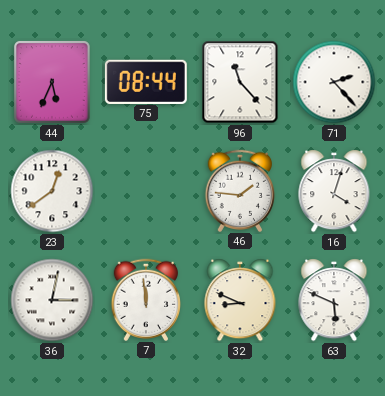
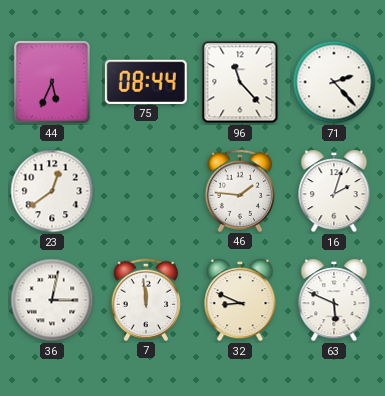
16: 4:03 -> 2:03 (334, 191)
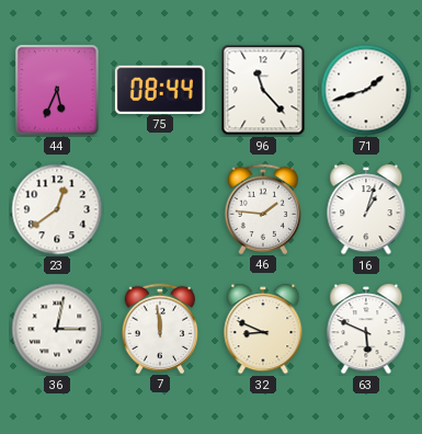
71: 2:23 -> 1:42 (366, 90)
16: 2:03 -> 1:03 (366, 209)
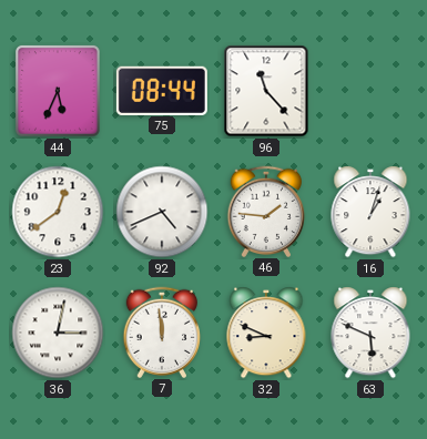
71: 1:42 -> none (366, 90)
92: none -> 4:41 (162, 212)
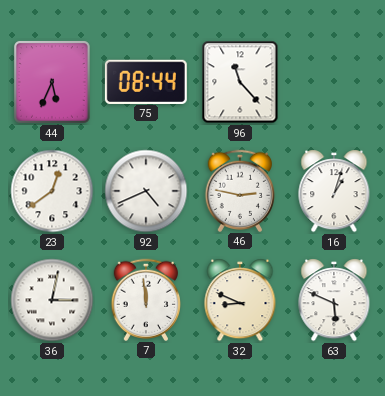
46: 1:46 -> 2:47 (240, 190)
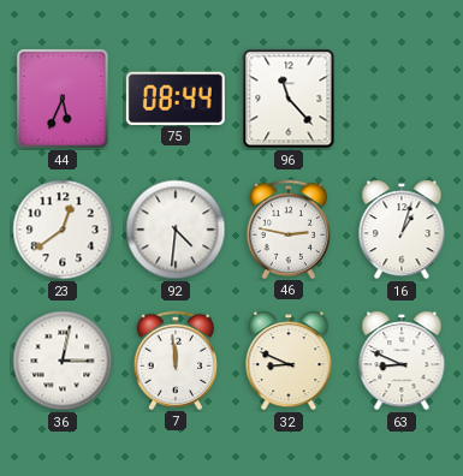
92: 4:41 -> 4:31 (176, 230)
63: 5:49 -> 8:49 (402, 361)
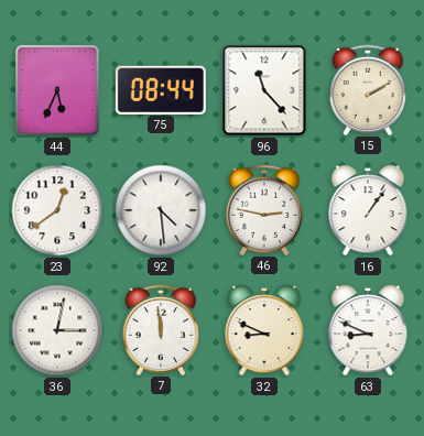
15: none -> 2:10 (368, 89)
92: 4:31 -> 4:29 (161, 210)
16: 1:03 -> 1:06 (368, 210)
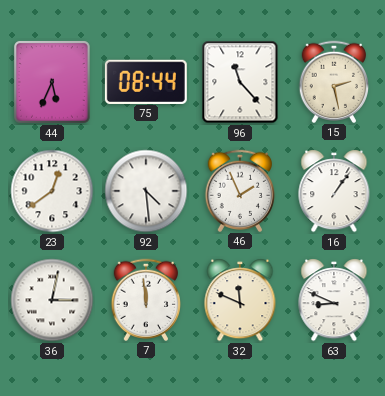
15: 2:10 -> 2:28 (334, 81)
46: 2:47 -> 1:56 (240, 190)
32: 8:49 -> 11:49 (240, 300)
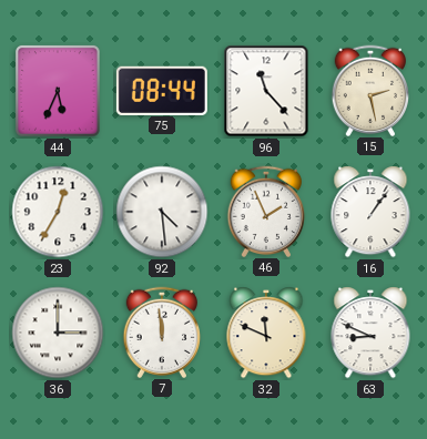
23: 12:39 -> 12:35 (58, 212)
36: 3:02 -> 3:00 (58, 333)
